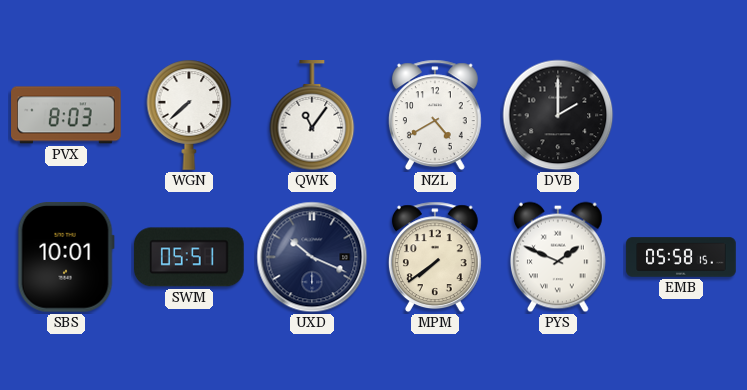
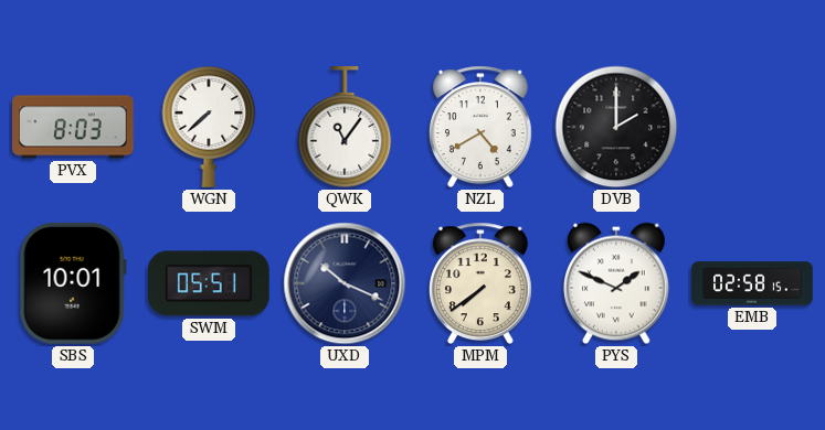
EMB: 05:58 -> 02:58 (752, 283)
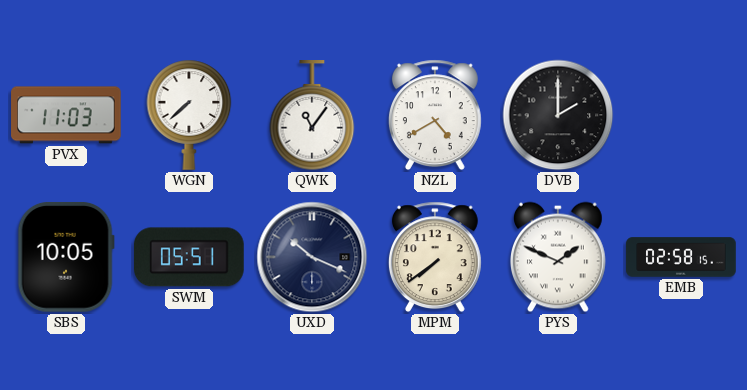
PVX: 8:03 -> 11:03 (66, 115)
SBS: 10:01 -> 10:05 (66, 257)
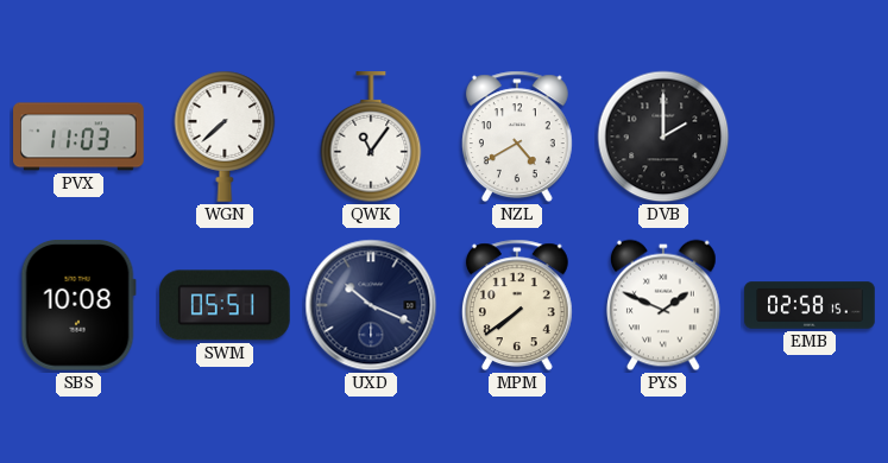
SBS: 10:05 -> 10:08 (78, 305)
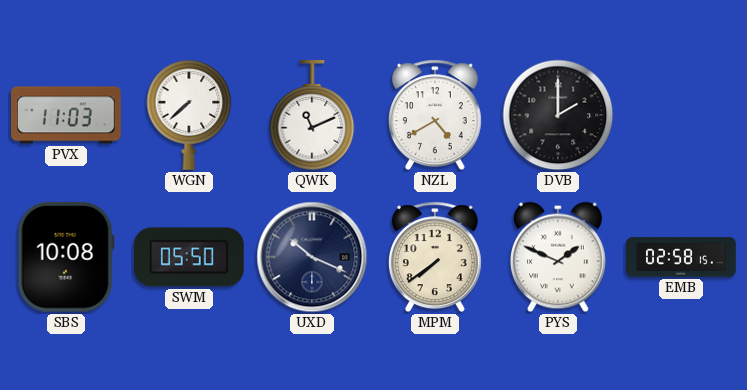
QWK: 11:06 -> 11:11 (312, 116)
SWM: 05:51 -> 05:50 (190, 257)
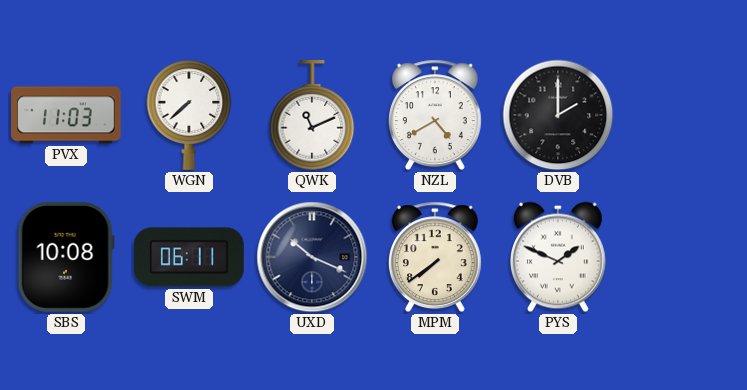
SWM: 05:50 -> 06:11 (190, 257)
EMB: 02:58 -> none (681, 257)
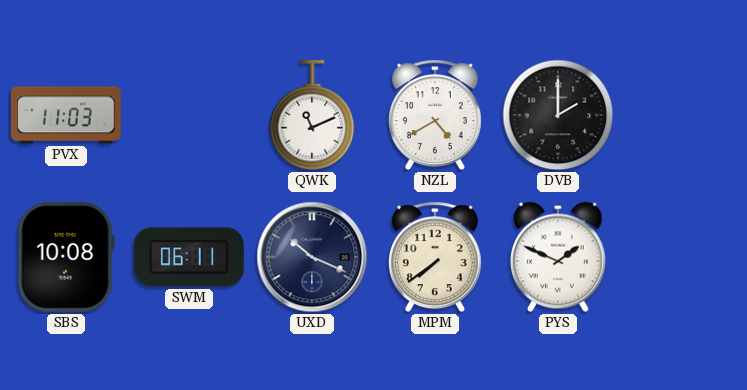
WGN: 7:38 -> none (189, 115)
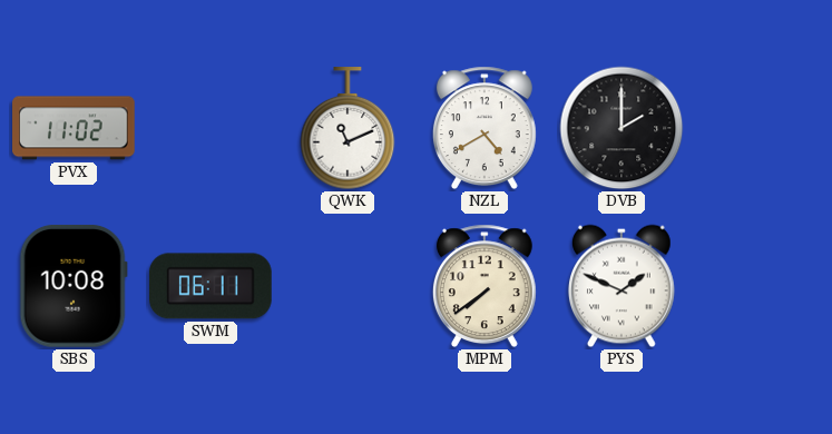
PVX: 11:03 -> 11:02 (74, 128)
UXD: 10:19 -> none (312, 257)
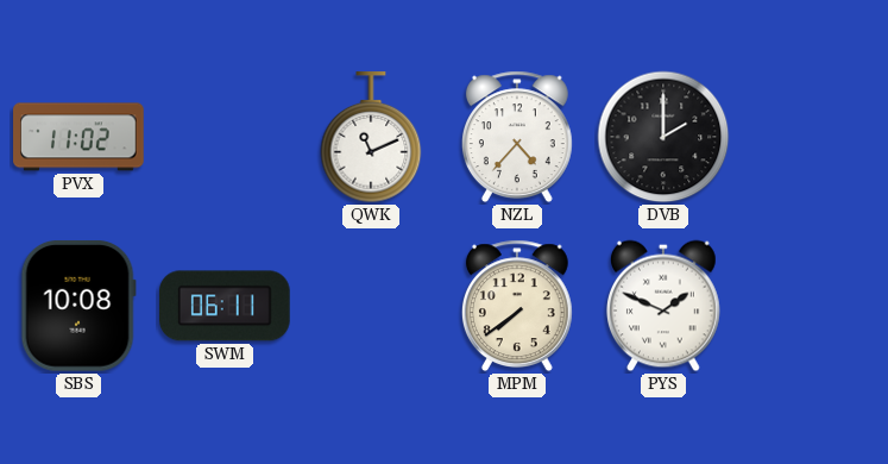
NZL: 4:40 -> 4:37 (517, 137)
